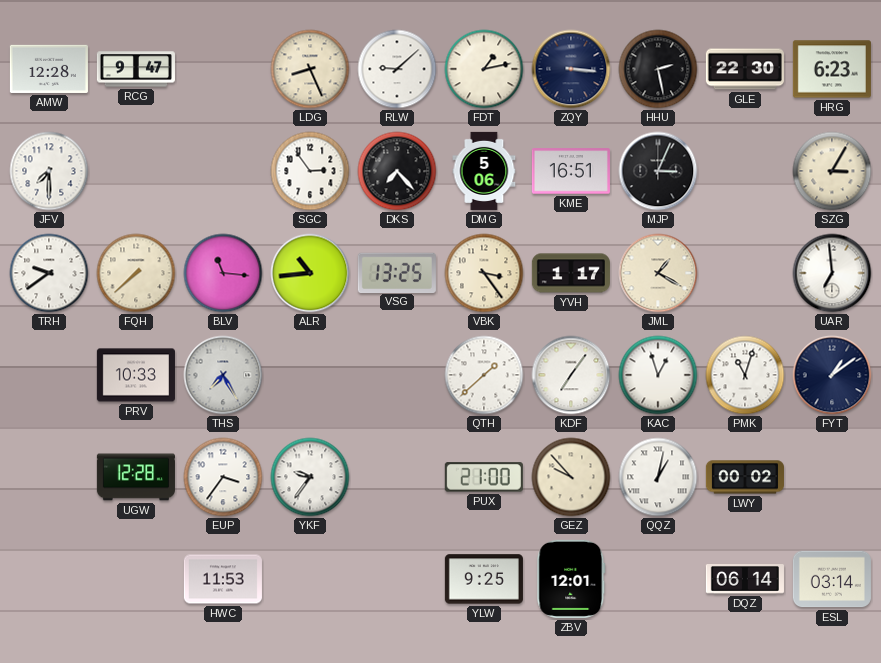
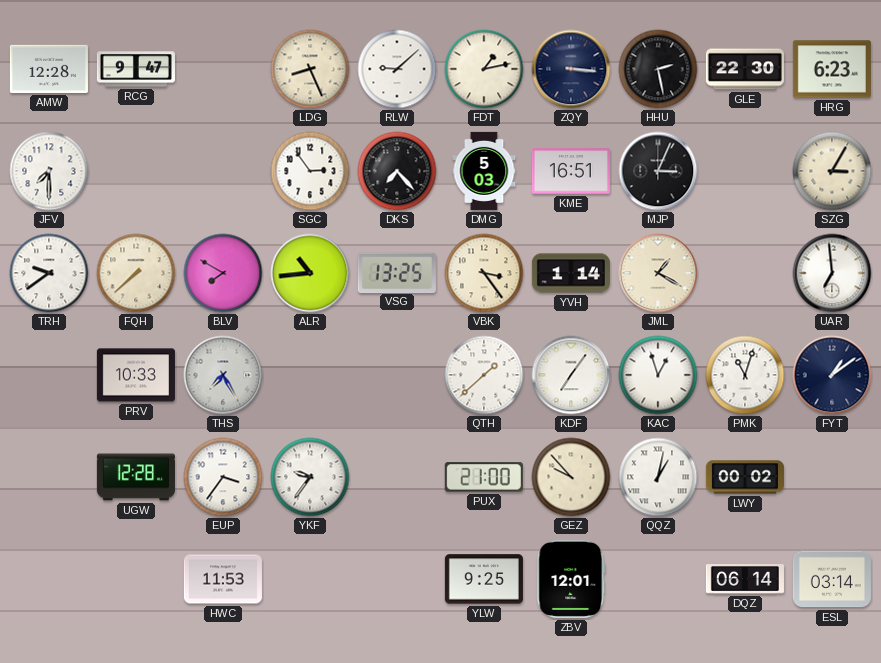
DMG: 5:06 -> 5:03 (484, 171)
BLV: 11:16 -> 7:50 (223, 273)
YVH: 1:17 -> 1:14 (571, 273)
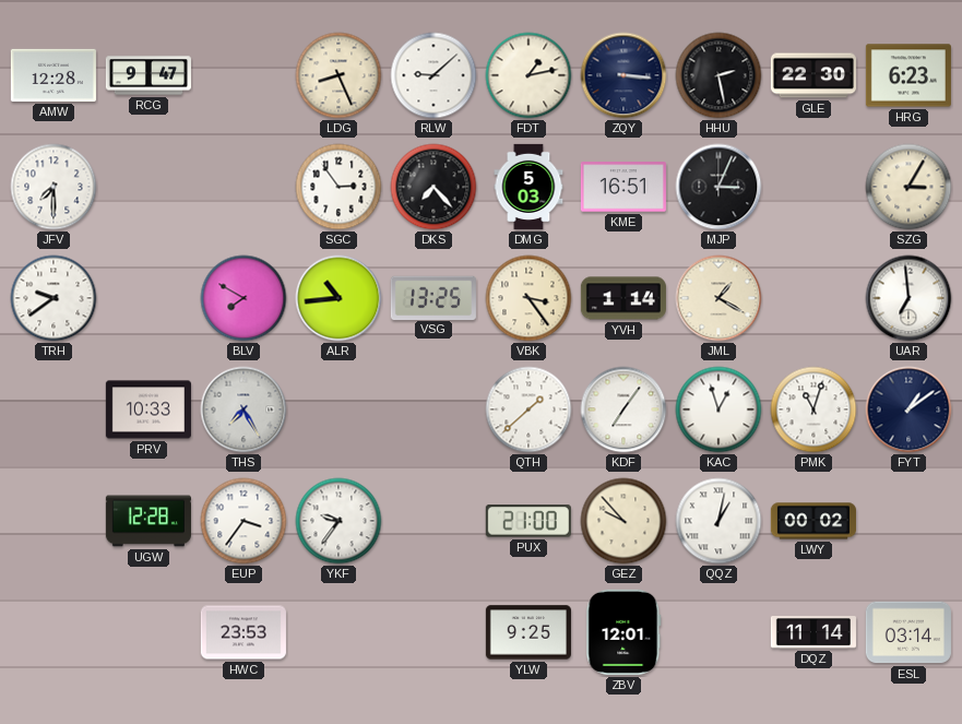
FQH: 7:38 -> none (136, 273)
HWC: 11:53 -> 23:53 (244, 632)
DQZ: 06:14 -> 11:14 (813, 632)
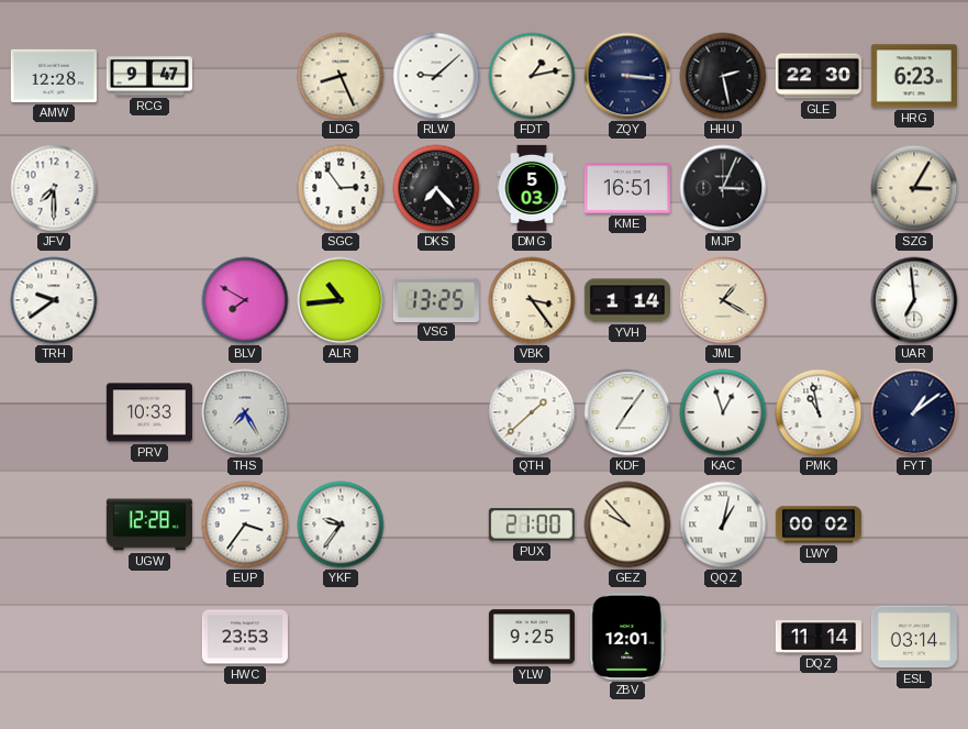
PMK: 11:03 -> 10:58 (819, 412)
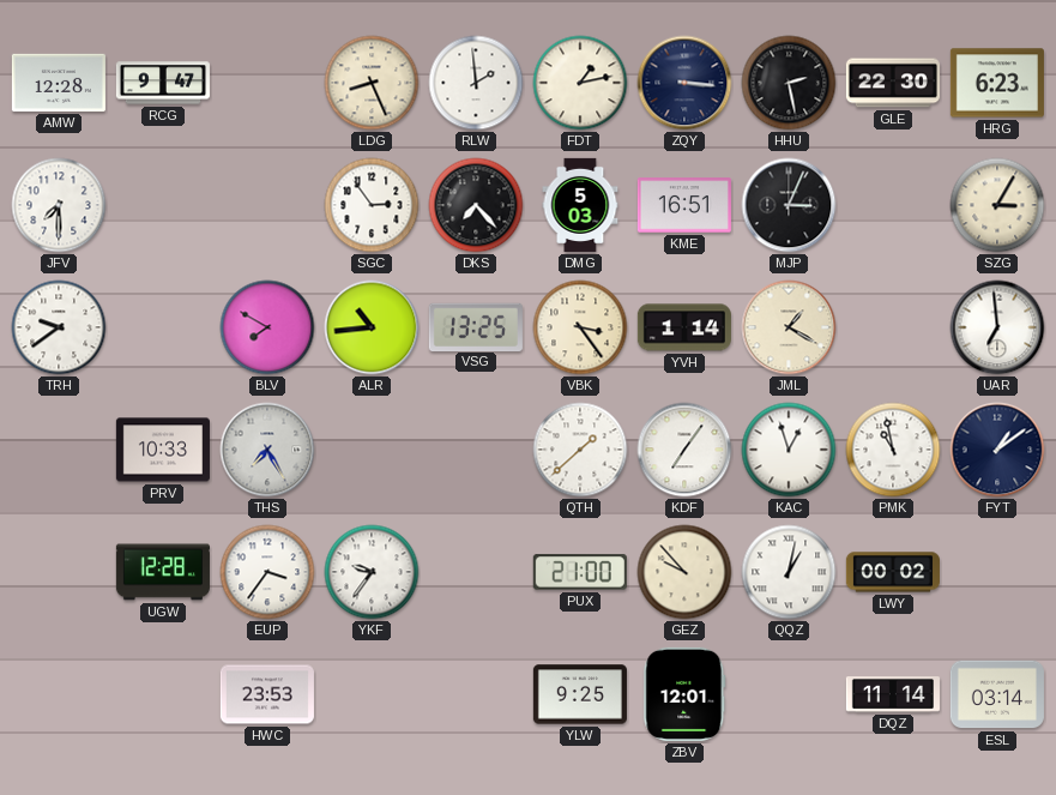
RLW: 9:08 -> 1:59 (476, 83)
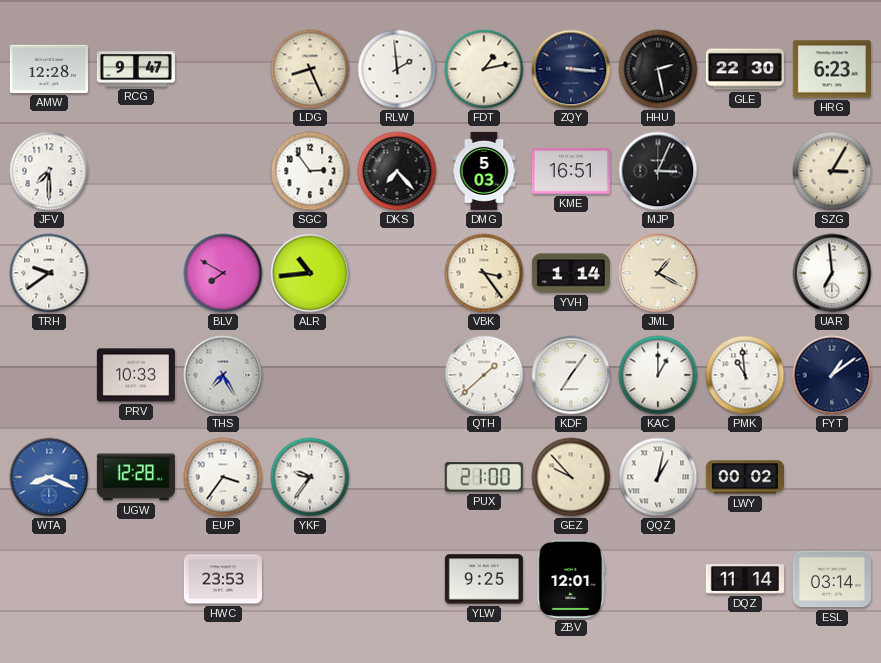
VSG: 13:25 -> none (476, 326)
KAC: 12:57 -> 1:00 (658, 375)
PMK: 10:58 -> 10:59 (745, 375)
WTA: none -> 8:19 (49, 477)
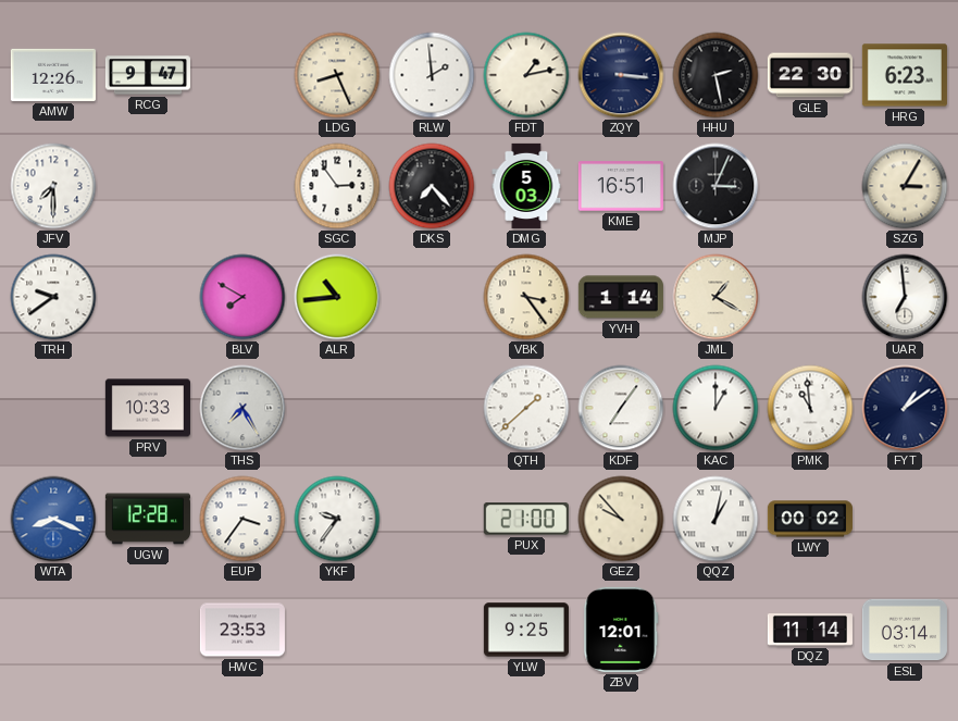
AMW: 12:28 -> 12:26 (53, 75)
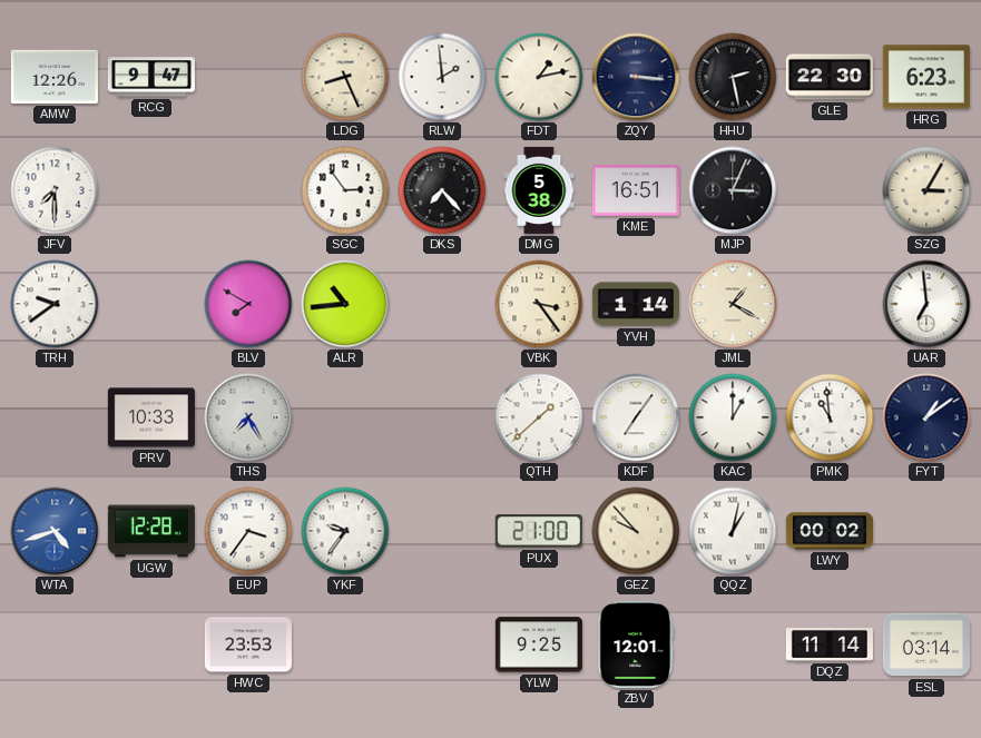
DMG: 5:03 -> 5:38 (539, 190)
WTA: 8:19 -> 4:42 (55, 531)
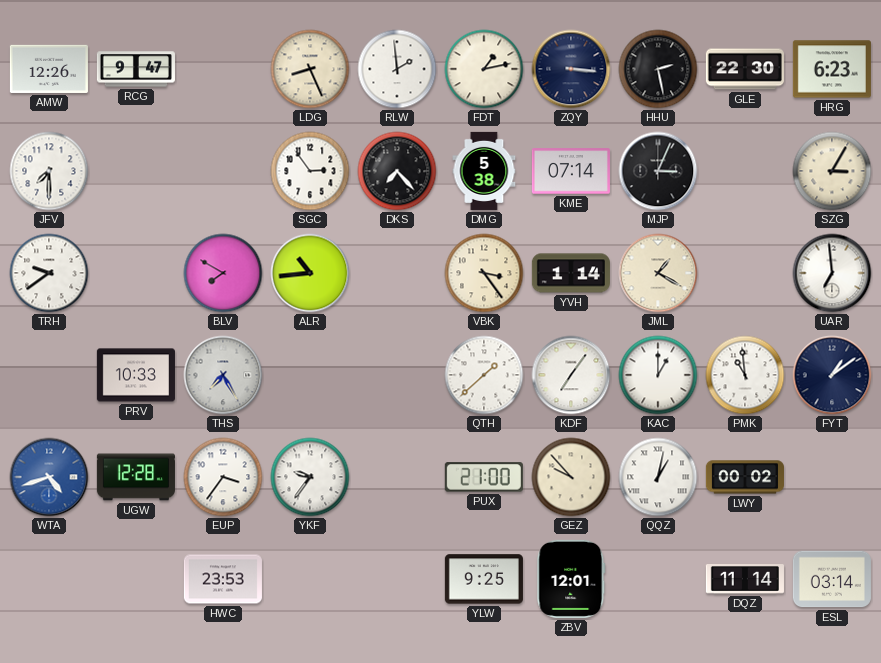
KME: 16:51 -> 07:14 (571, 171)
